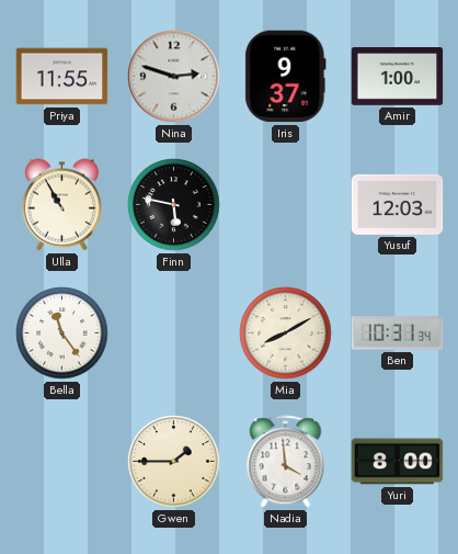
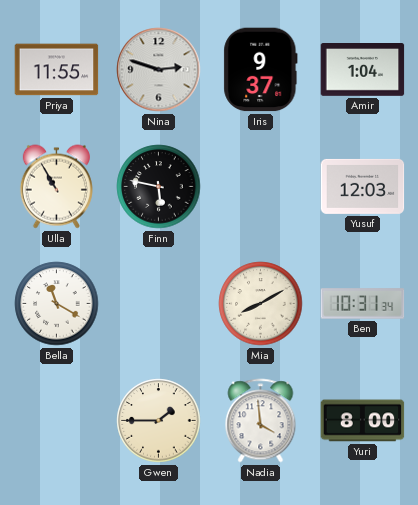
Amir: 1:00 -> 1:04 (363, 70)
Bella: 11:24 -> 11:20 (57, 304)
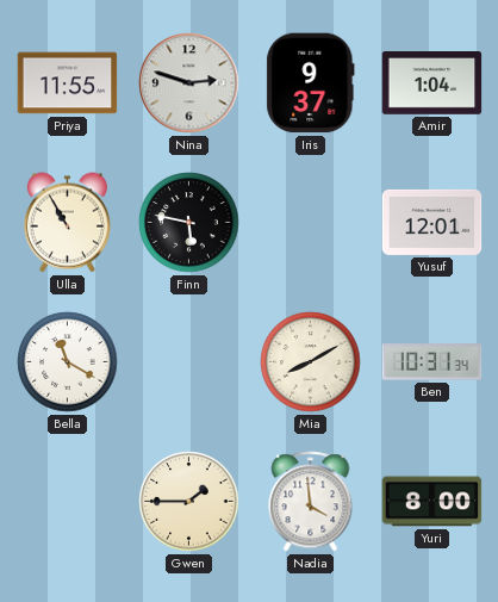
Yusuf: 12:03 -> 12:01 (432, 222)
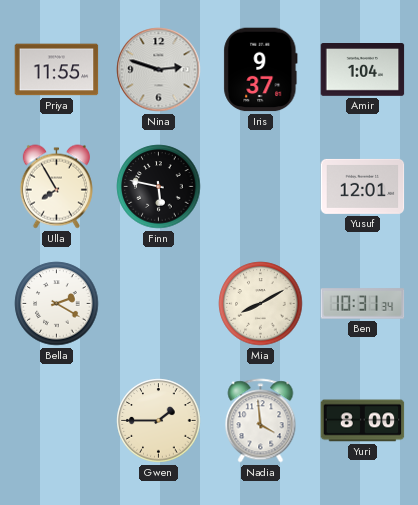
Ulla: 10:55 -> 7:55 (56, 187)
Bella: 11:20 -> 2:20 (57, 304)
